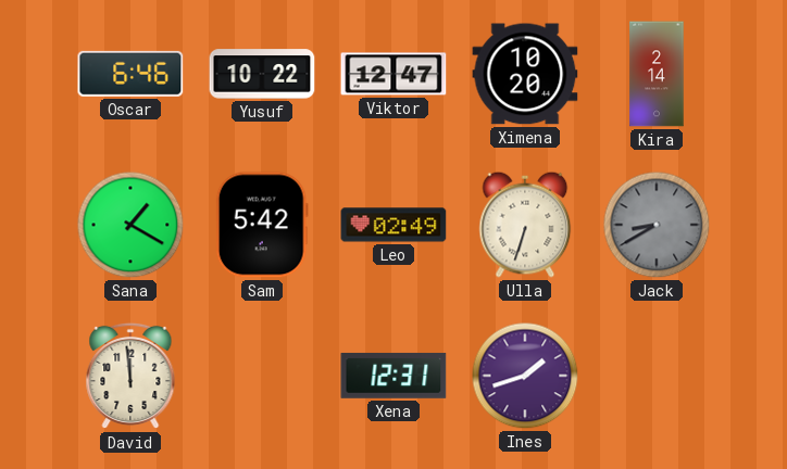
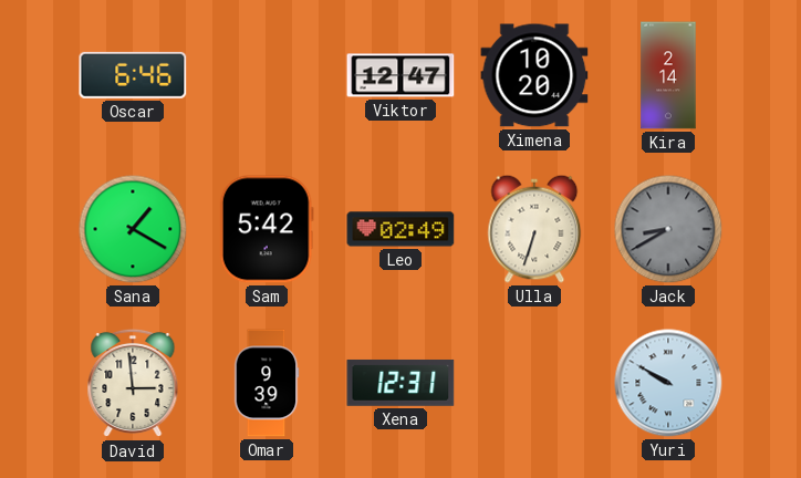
Yusuf: 10:22 -> none (262, 74)
David: 11:59 -> 2:59 (133, 383)
Omar: none -> 9:39 (267, 383)
Ines: 1:42 -> none (525, 376)
Yuri: none -> 9:50 (668, 383)
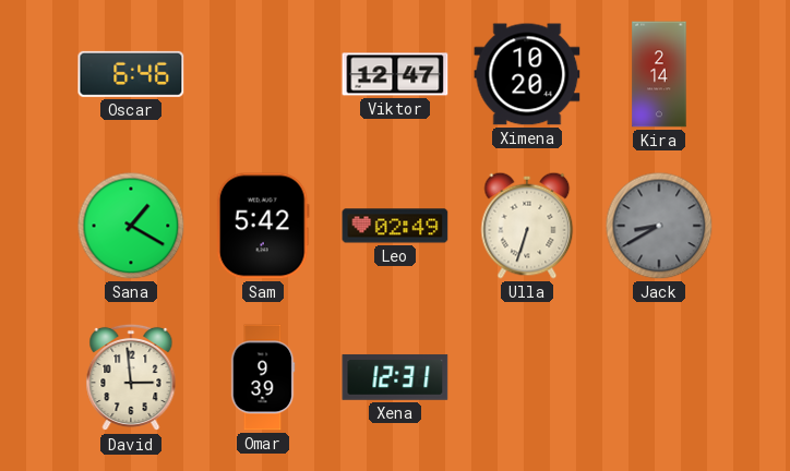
Yuri: 9:50 -> none (668, 383)
